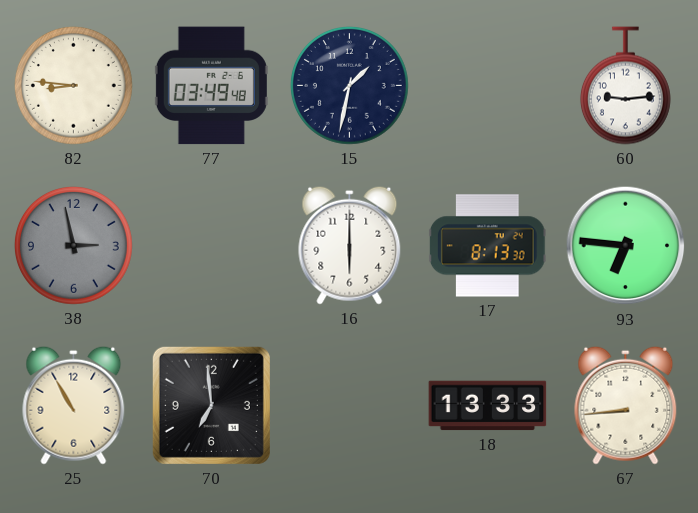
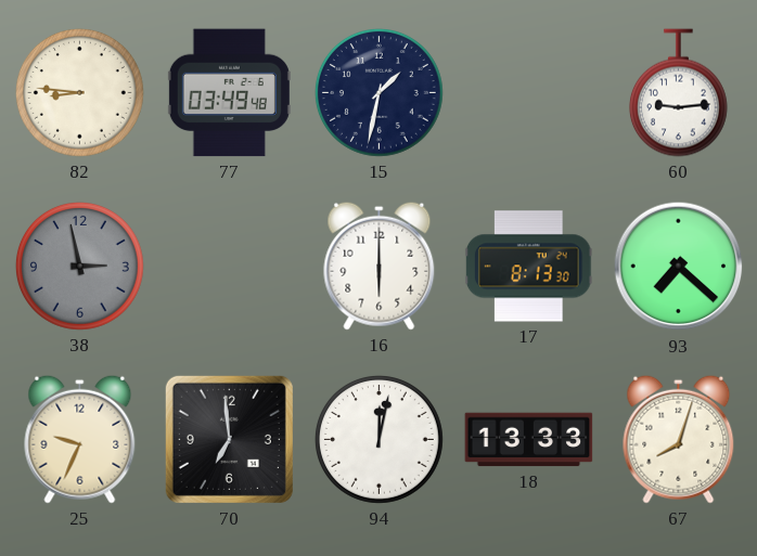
93: 6:46 -> 7:22 (679, 267)
25: 10:55 -> 9:34 (80, 439)
94: none -> 12:02 (378, 439)
67: 8:44 -> 8:03 (679, 439)
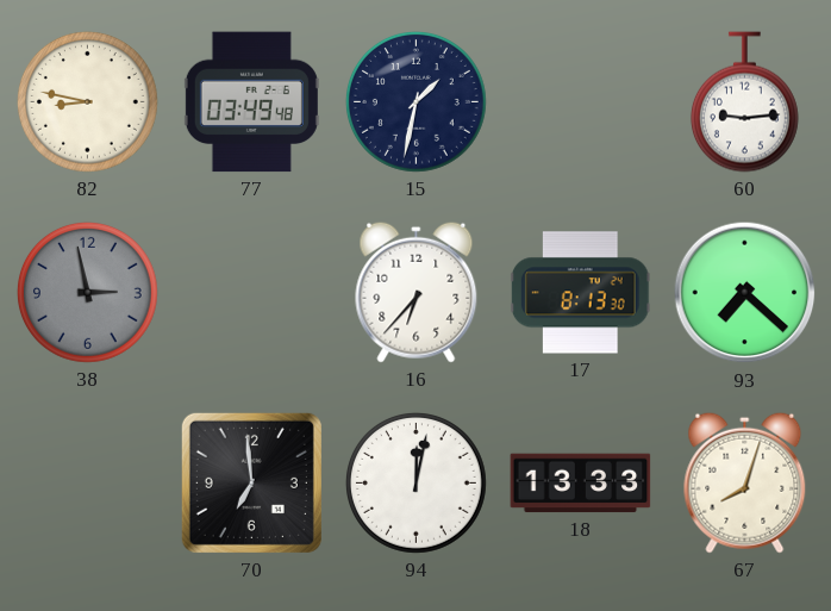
82: 8:46 -> 8:47 (87, 101)
16: 6:00 -> 6:37 (417, 292)
25: 9:34 -> none (80, 439)
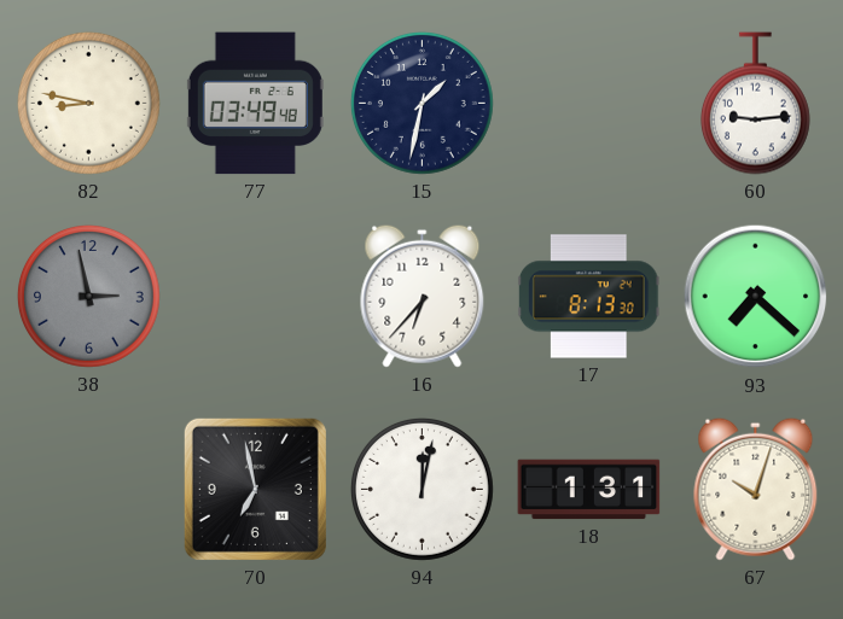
70: 6:59 -> 6:58 (255, 489)
18: 13:33 -> 1:31 (589, 490)
67: 8:03 -> 10:03 (756, 489)
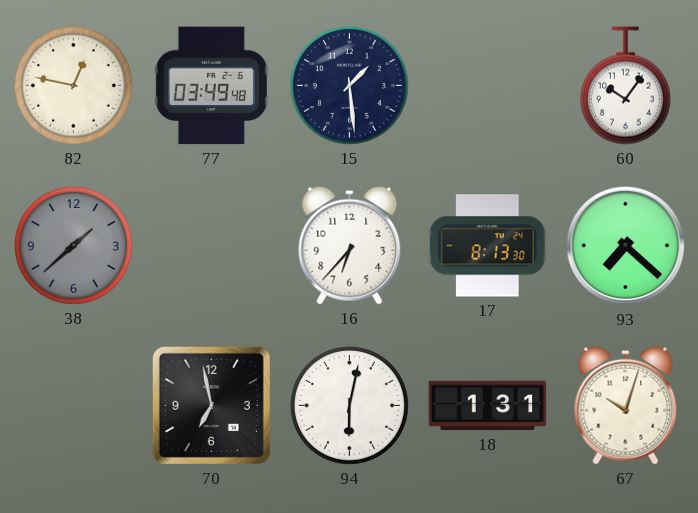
82: 8:47 -> 12:47 (73, 85)
15: 1:32 -> 1:29 (349, 85)
60: 9:14 -> 10:06 (625, 86)
38: 2:58 -> 1:38 (73, 245)
94: 12:02 -> 6:02 (349, 405)
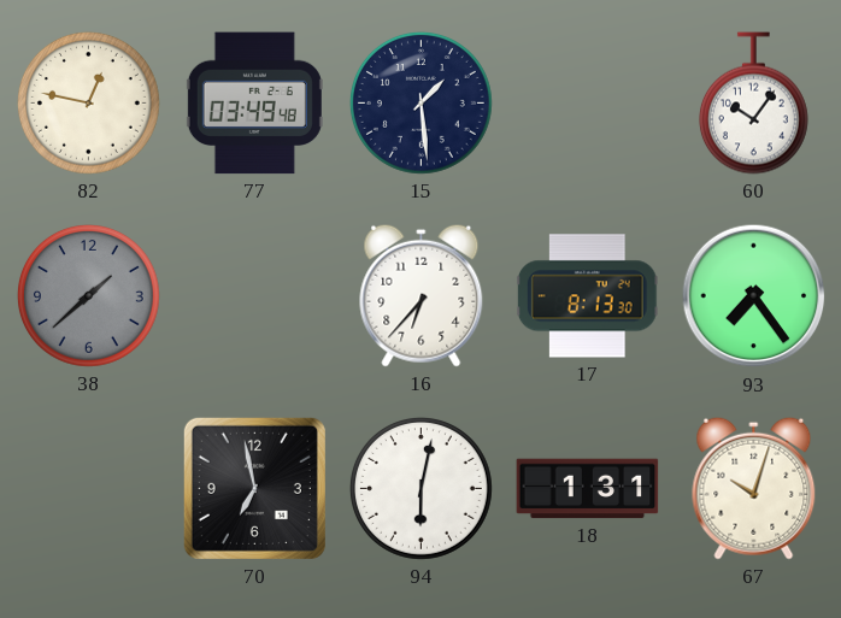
93: 7:22 -> 7:24 (754, 296)
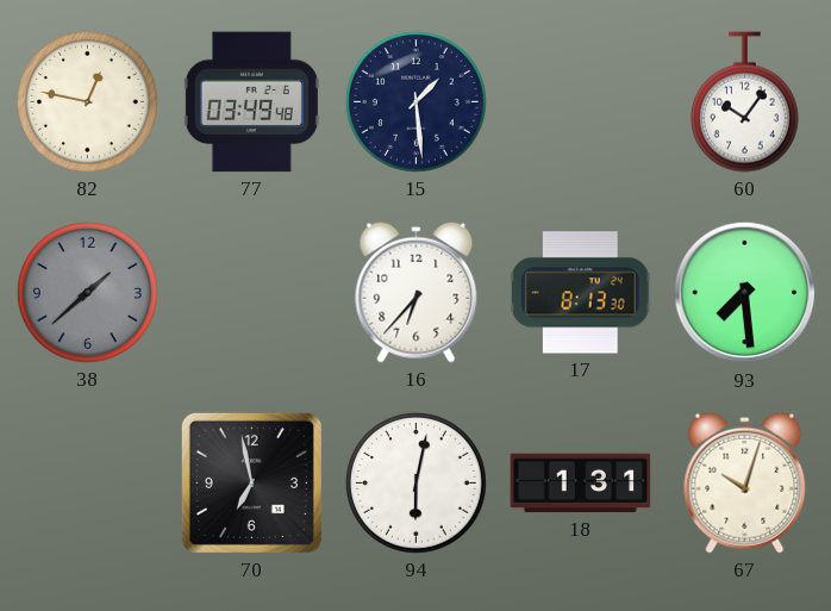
93: 7:24 -> 7:29 (745, 293)
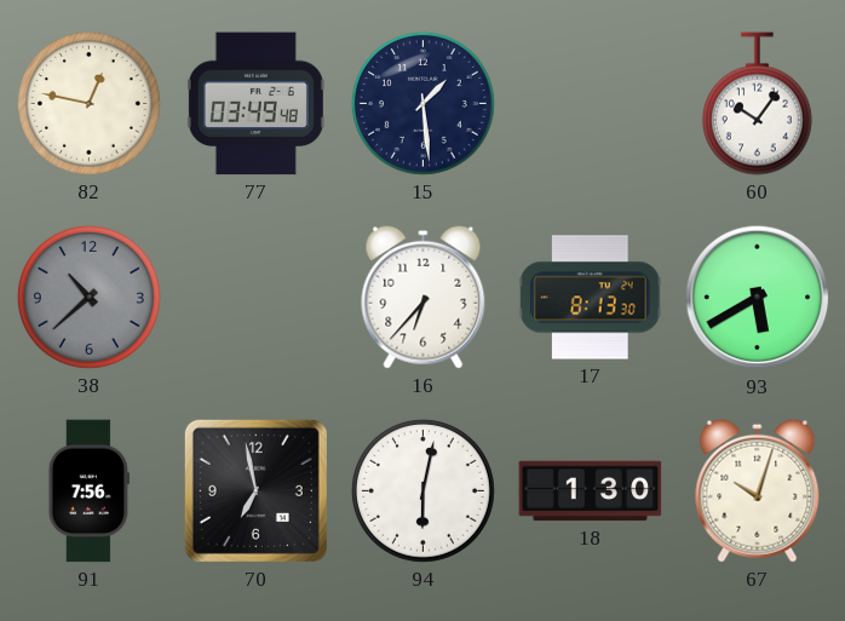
38: 1:38 -> 10:38 (88, 297)
93: 7:29 -> 5:40 (758, 298)
91: none -> 7:56 (88, 491)
18: 1:31 -> 1:30 (591, 491)
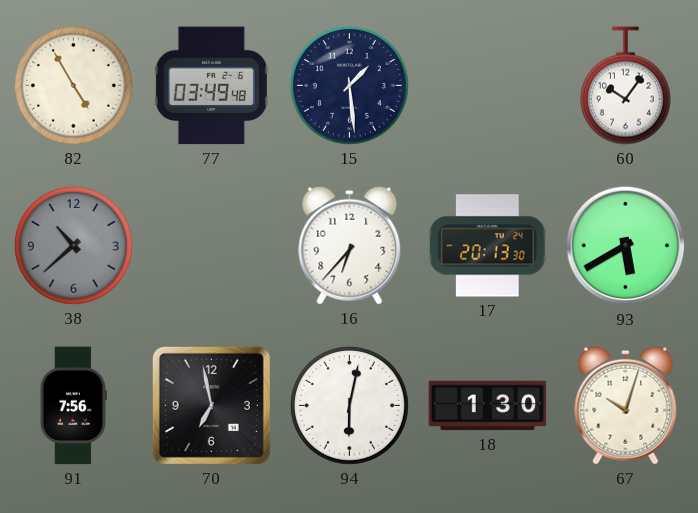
82: 12:47 -> 4:55 (73, 85)
17: 8:13 -> 20:13 (487, 246)
